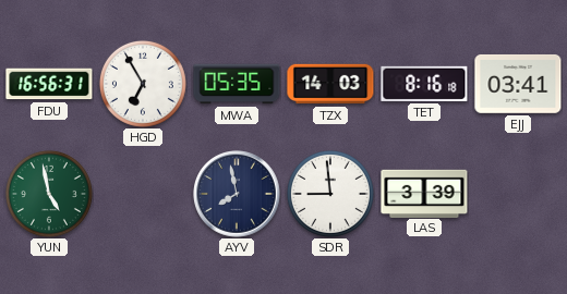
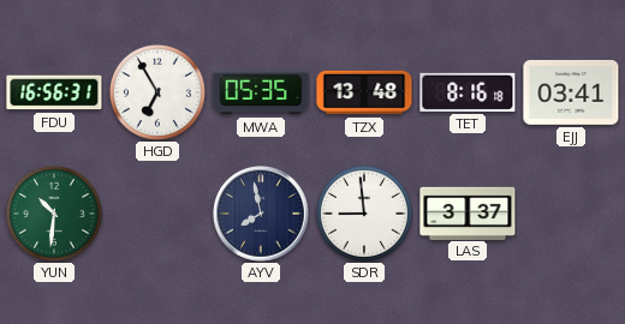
TZX: 14:03 -> 13:48 (364, 92)
YUN: 4:58 -> 10:31 (54, 214)
LAS: 3:39 -> 3:37 (468, 212)
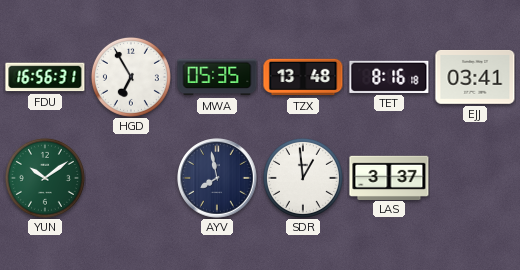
YUN: 10:31 -> 10:09 (45, 178)
SDR: 8:59 -> 12:59 (303, 178)
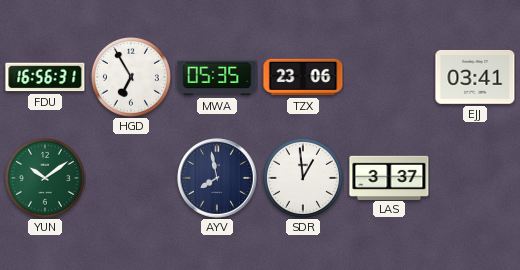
TZX: 13:48 -> 23:06 (303, 77)
TET: 8:16 -> none (389, 77)
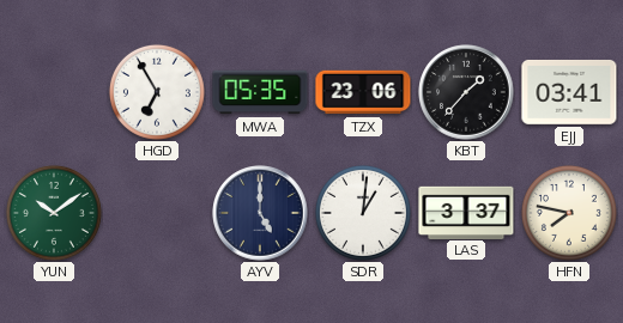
FDU: 16:56 -> none (45, 77)
KBT: none -> 1:37 (466, 92)
AYV: 7:58 -> 5:00 (260, 213)
SDR: 12:59 -> 1:01 (363, 213)
HFN: none -> 7:47 (569, 213)
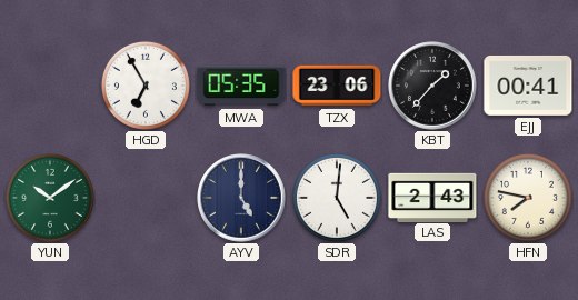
EJJ: 03:41 -> 00:41 (528, 86)
SDR: 1:01 -> 5:01 (337, 198)
LAS: 3:37 -> 2:43 (432, 197)
